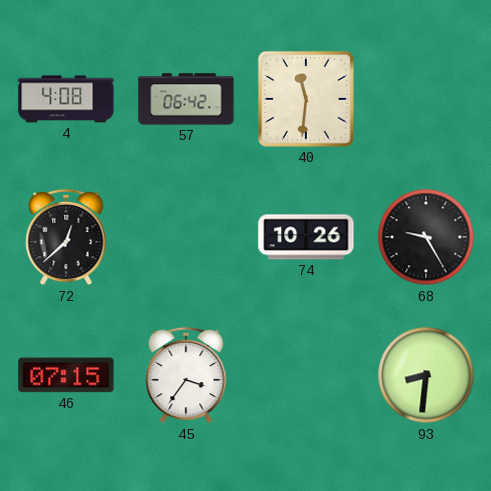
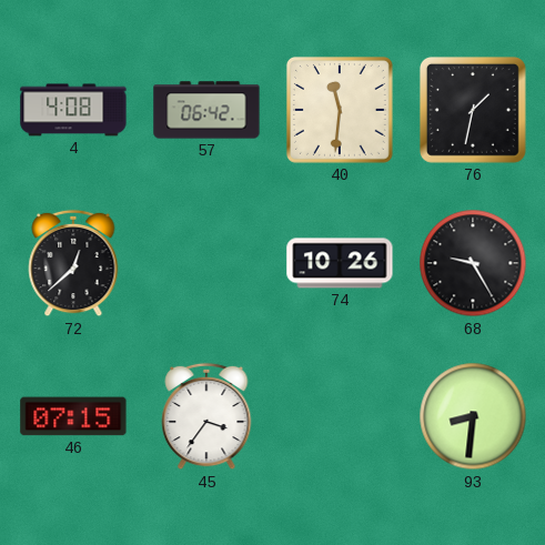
76: none -> 1:32 (473, 110)
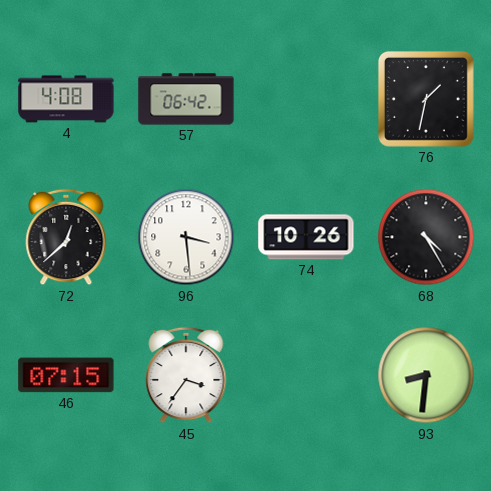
40: 11:31 -> none (340, 110)
96: none -> 3:29 (186, 237)
68: 9:25 -> 4:25 (426, 237)
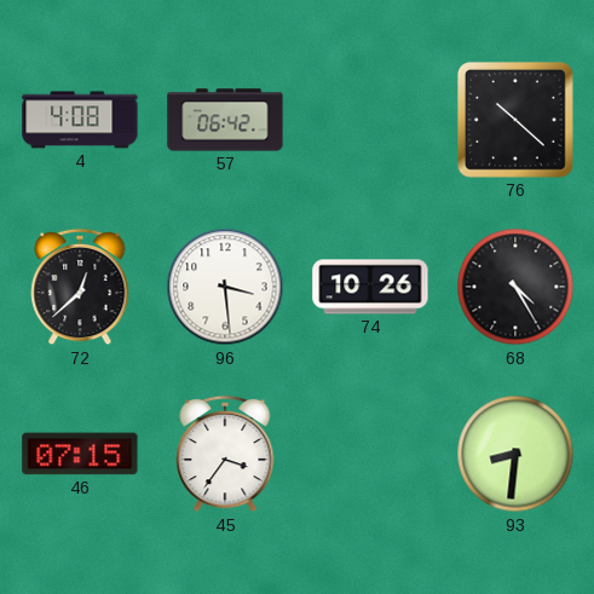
76: 1:32 -> 10:22 (515, 120)
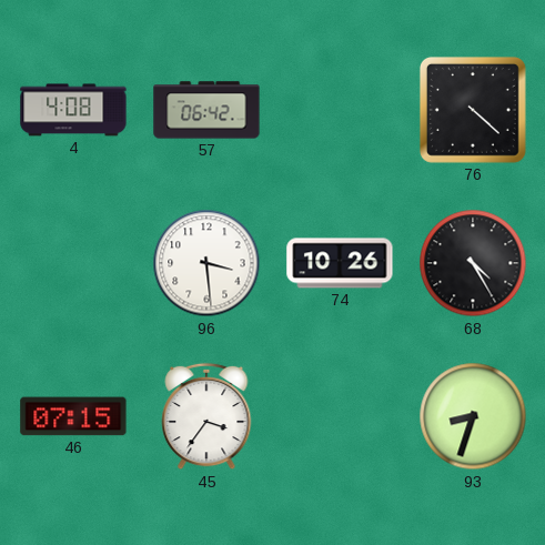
76: 10:22 -> 4:22 (473, 110)
72: 12:38 -> none (80, 287)
93: 8:31 -> 8:33 (473, 416)
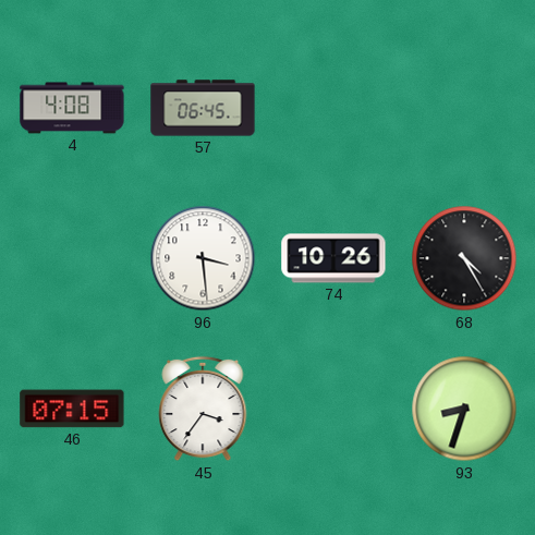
57: 06:42 -> 06:45 (203, 108)
76: 4:22 -> none (473, 110)
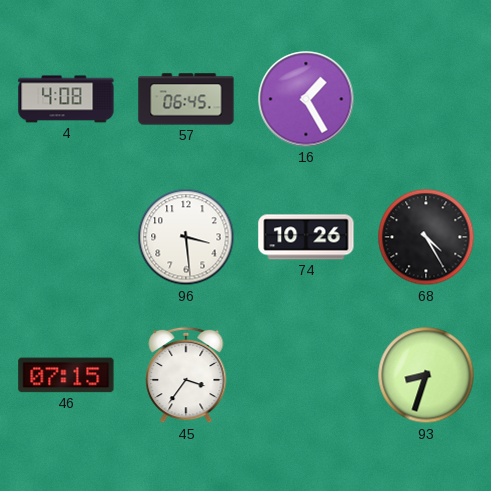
16: none -> 1:25 (306, 99)
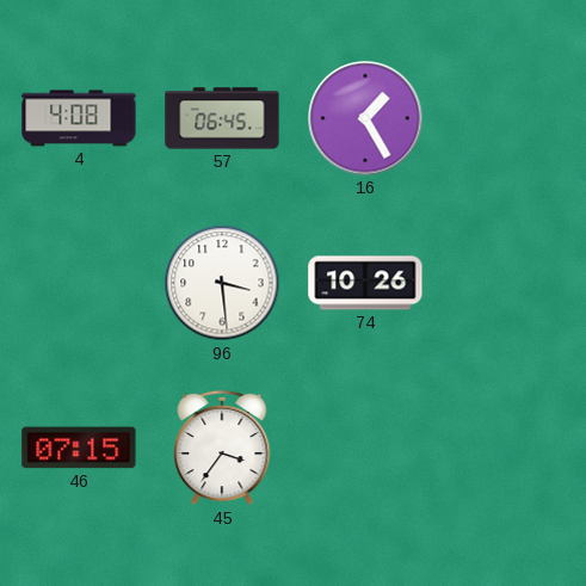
68: 4:25 -> none (426, 237)
93: 8:33 -> none (426, 375)
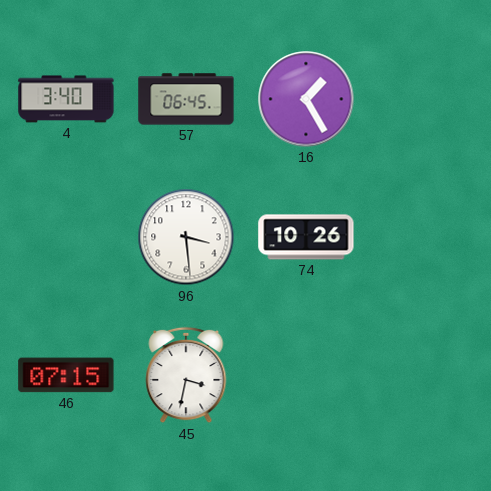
4: 4:08 -> 3:40 (66, 99)
45: 3:36 -> 3:32 (186, 375)
